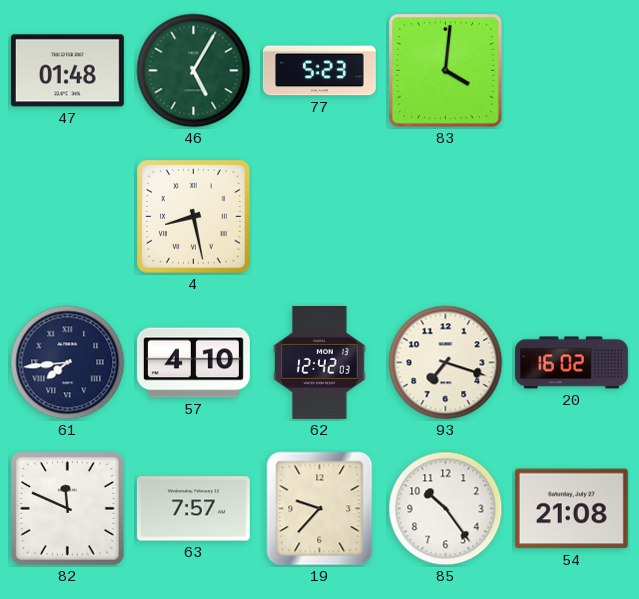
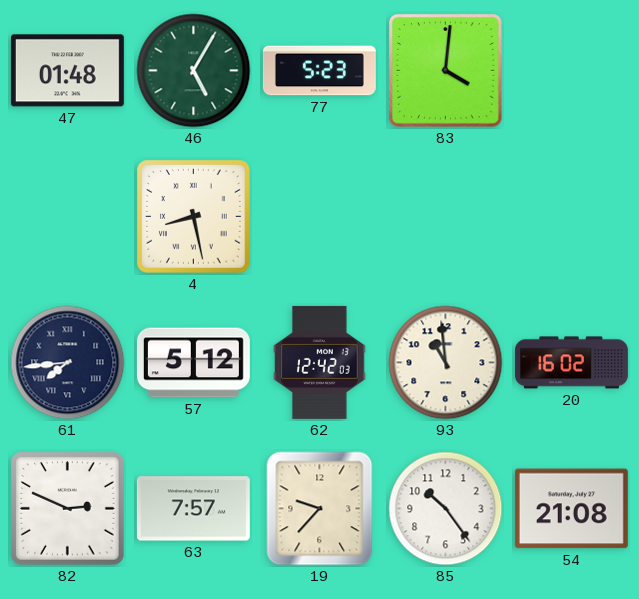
57: 4:10 -> 5:12 (193, 363)
93: 7:18 -> 10:59 (446, 363)
82: 11:49 -> 2:49 (68, 509)
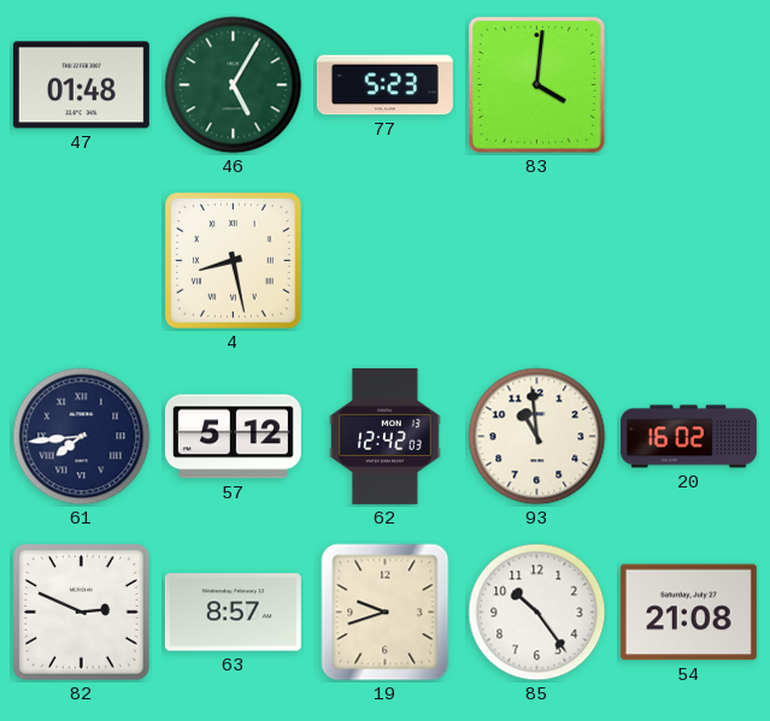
63: 7:57 -> 8:57 (233, 613)
19: 9:37 -> 9:42 (386, 613)
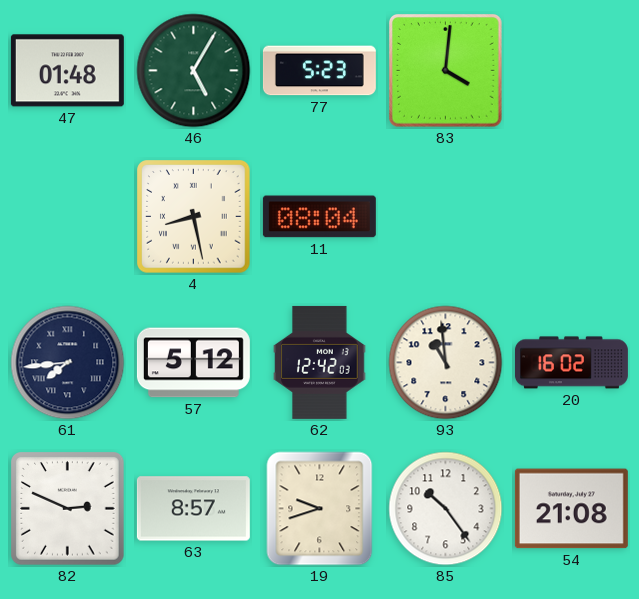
11: none -> 08:04 (319, 217)
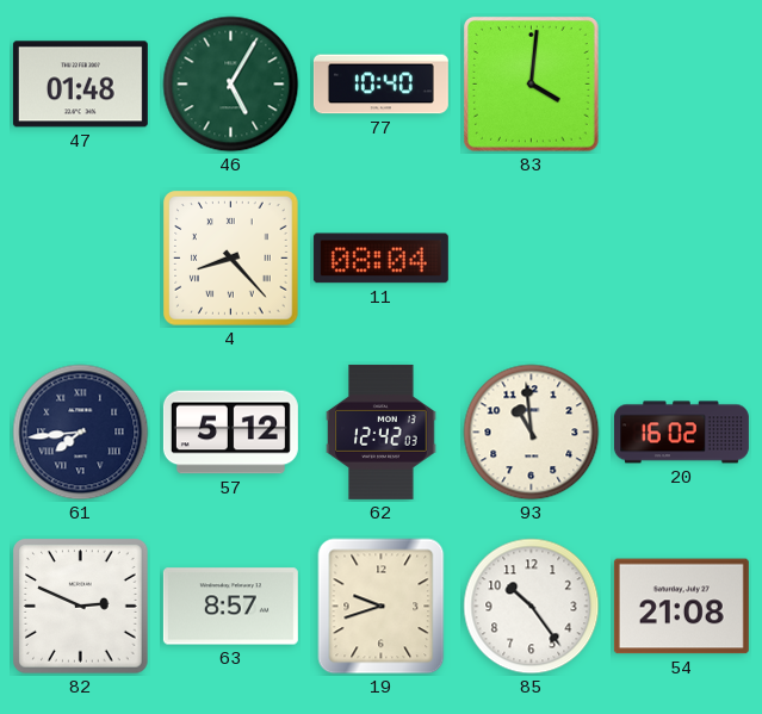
77: 5:23 -> 10:40 (380, 85)
4: 8:28 -> 8:23 (231, 259)
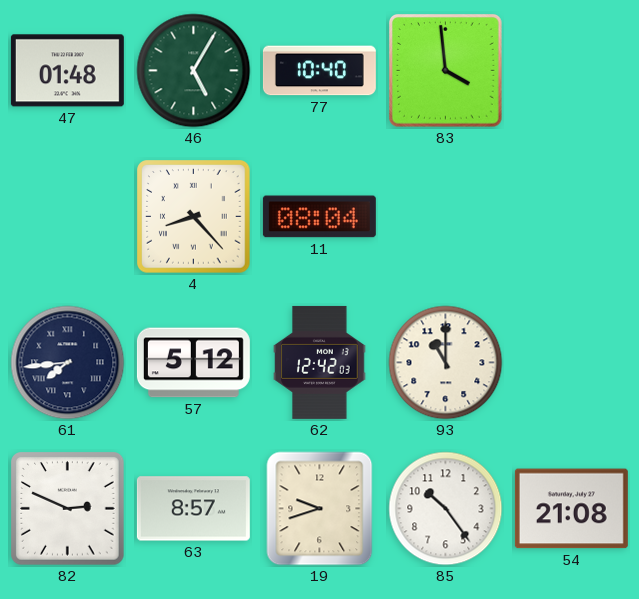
83: 4:01 -> 3:59 (446, 71)
93: 10:59 -> 11:00 (446, 363)
20: 16:02 -> none (681, 433)
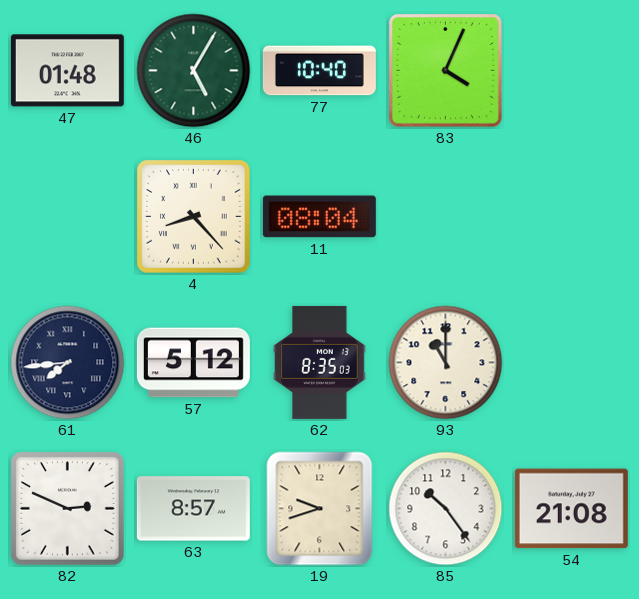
83: 3:59 -> 4:04 (446, 71)
62: 12:42 -> 8:35 (320, 362)
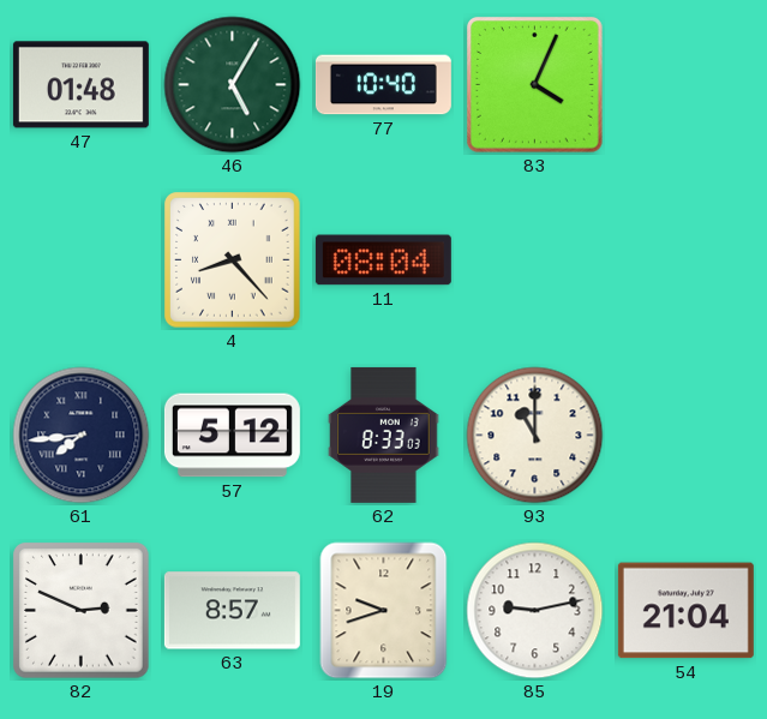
62: 8:35 -> 8:33 (384, 435)
85: 10:24 -> 9:13 (535, 611)
54: 21:08 -> 21:04 (685, 611)
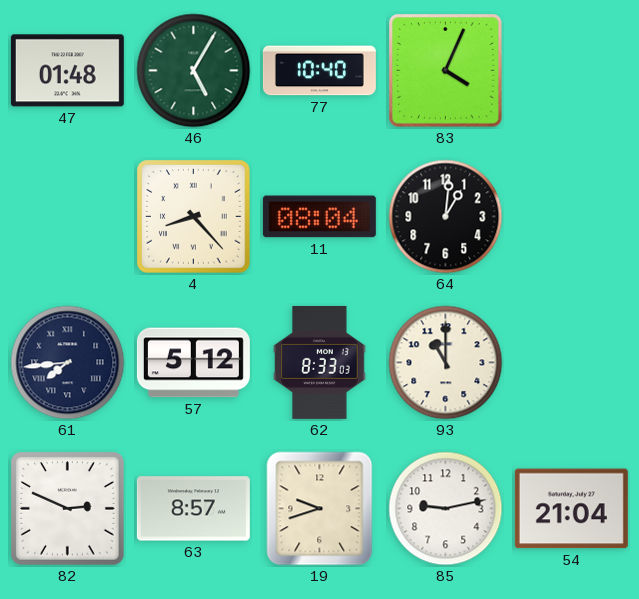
64: none -> 1:01 (446, 217)
